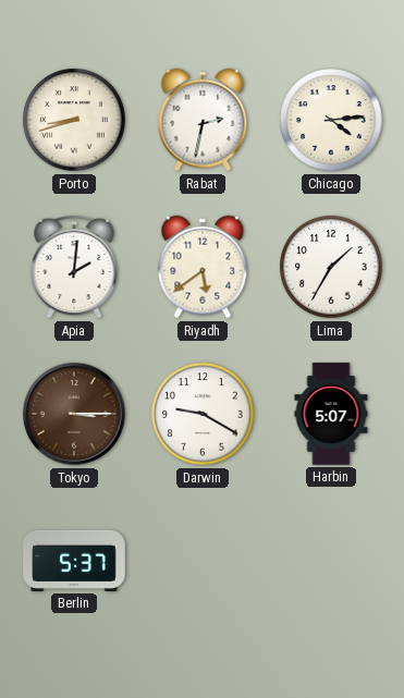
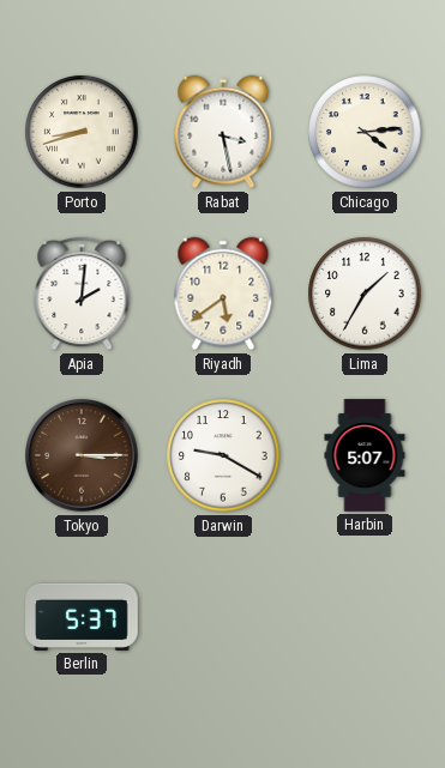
Rabat: 2:32 -> 3:28 (223, 132)
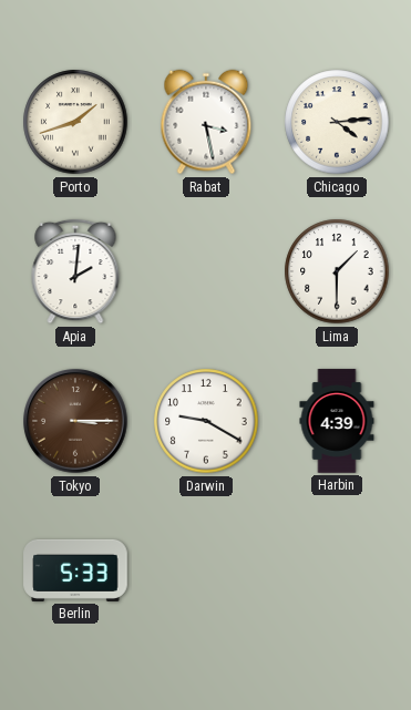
Porto: 8:42 -> 1:42 (75, 122)
Riyadh: 5:39 -> none (223, 294)
Lima: 1:35 -> 1:30 (337, 271)
Harbin: 5:07 -> 4:39 (337, 421)
Berlin: 5:37 -> 5:33 (75, 570)
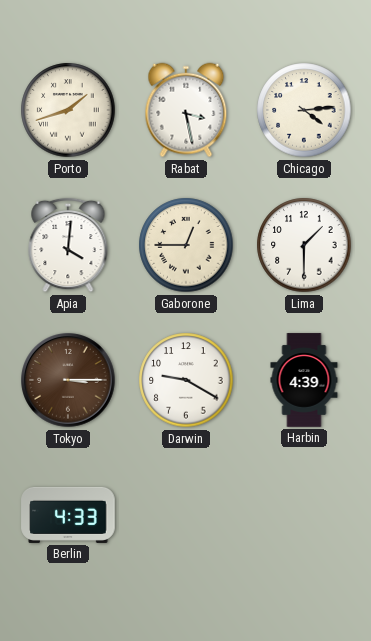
Apia: 2:01 -> 4:01 (68, 245)
Gaborone: none -> 12:45 (186, 245)
Berlin: 5:33 -> 4:33 (68, 515)
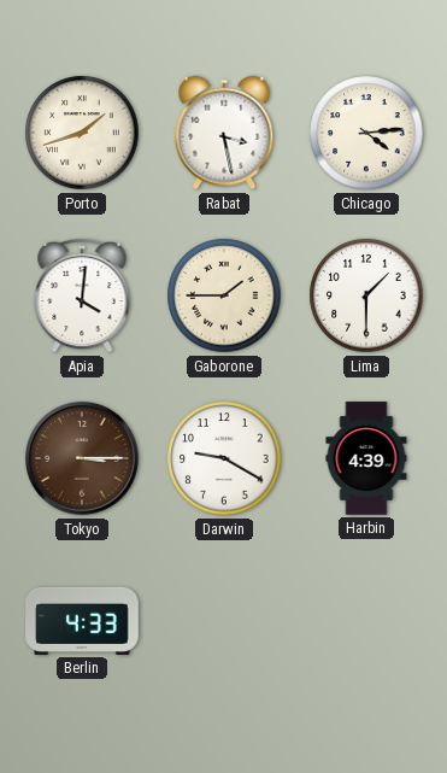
Gaborone: 12:45 -> 1:45 (224, 295)
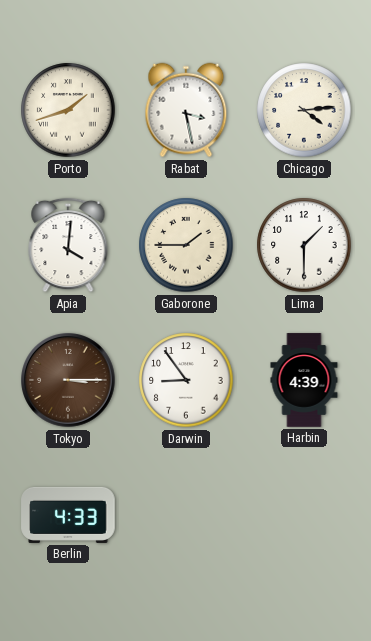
Darwin: 9:20 -> 8:54 (186, 380)
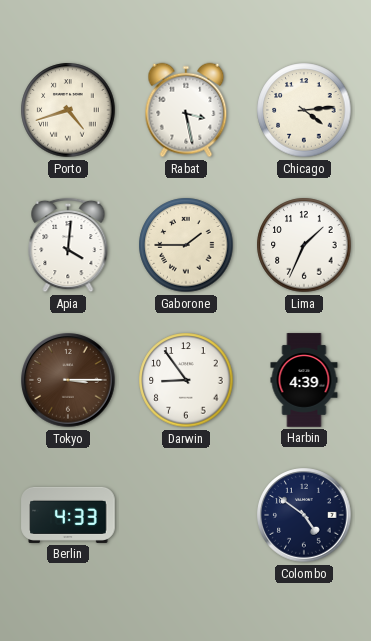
Porto: 1:42 -> 4:42 (68, 110)
Lima: 1:30 -> 1:34 (304, 245)
Colombo: none -> 4:51 (304, 515)
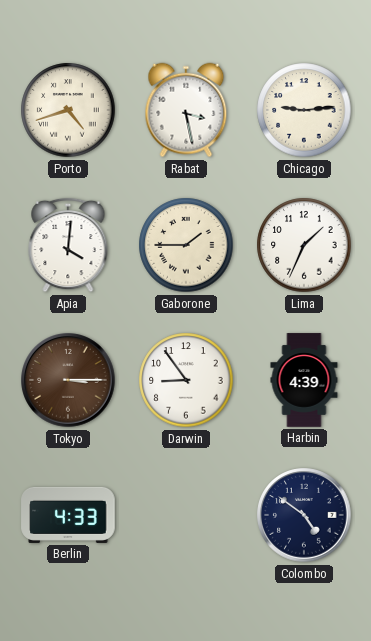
Chicago: 4:14 -> 9:14 (304, 110)
